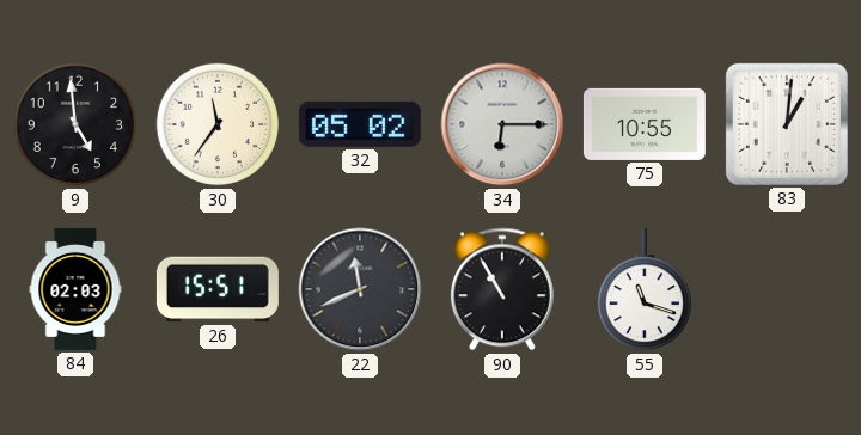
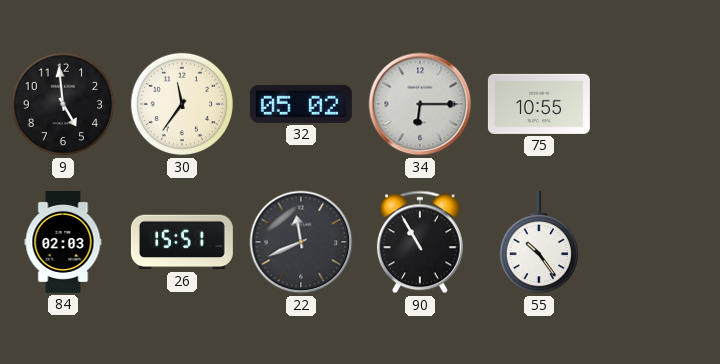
83: 1:01 -> none (787, 124)
55: 11:18 -> 10:24 (538, 242)
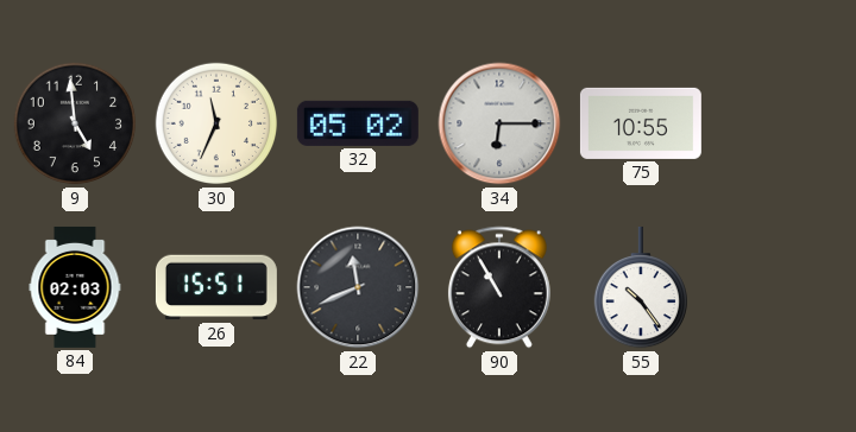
30: 11:36 -> 11:34 (216, 123)
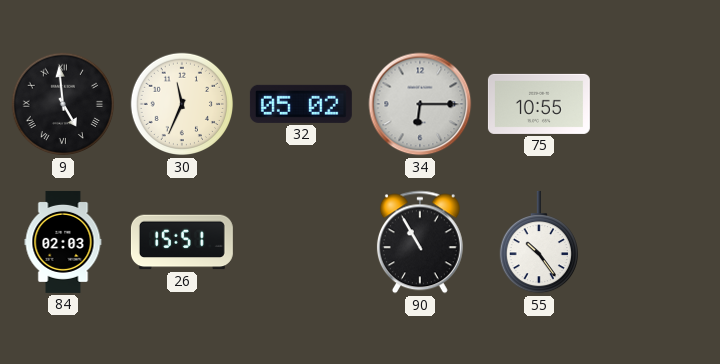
9 numerals: Arabic -> Roman (63, 104)
22: 11:41 -> none (358, 287)
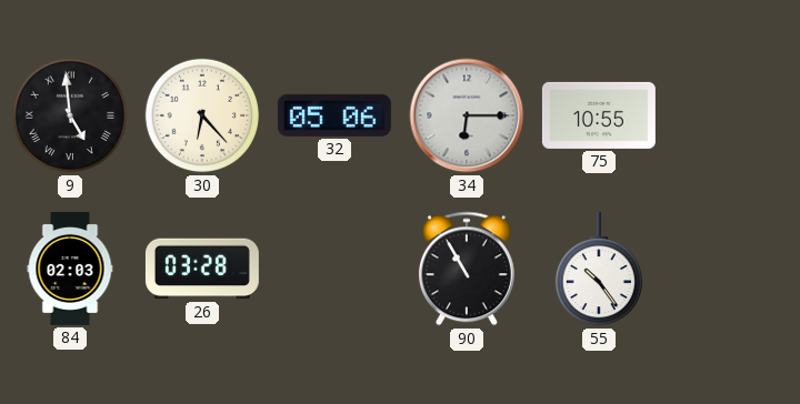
30: 11:34 -> 6:23 (202, 115)
32: 05:02 -> 05:06 (334, 115)
26: 15:51 -> 03:28 (202, 269)
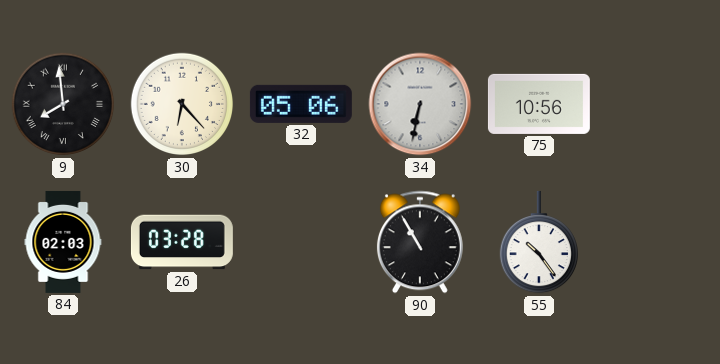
9: 4:59 -> 7:59 (63, 104)
34: 6:15 -> 6:32 (420, 104)
75: 10:55 -> 10:56 (539, 104)
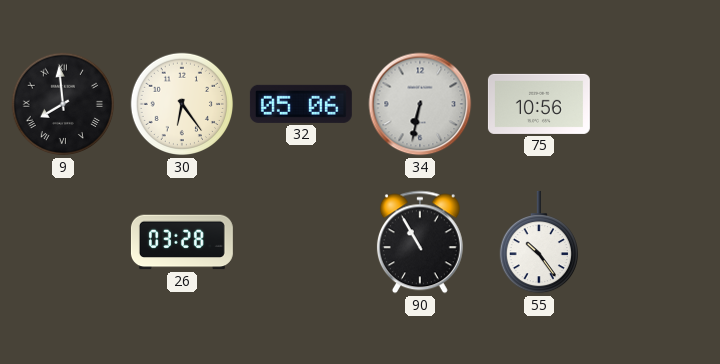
30: 6:23 -> 6:24 (182, 104)
84: 02:03 -> none (63, 242)
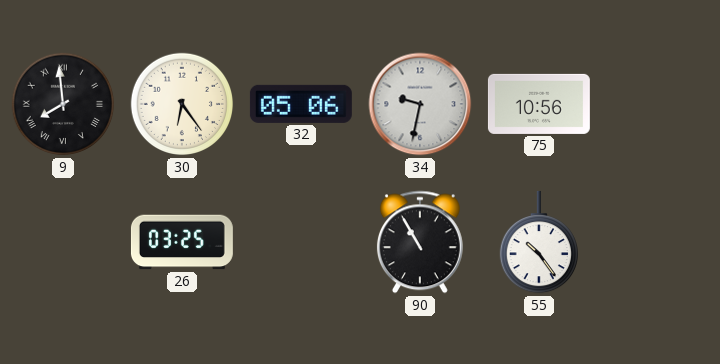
34: 6:32 -> 9:32 (420, 104)
26: 03:28 -> 03:25 (182, 242)
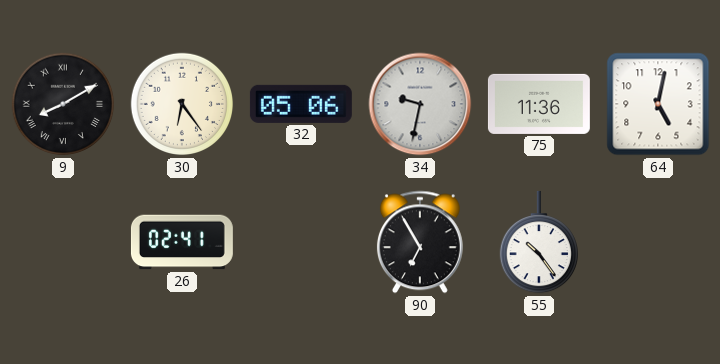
9: 7:59 -> 8:10 (63, 104)
75: 10:56 -> 11:36 (539, 104)
64: none -> 5:02 (658, 104)
26: 03:25 -> 02:41 (182, 242)
90: 10:55 -> 6:55 (420, 242)
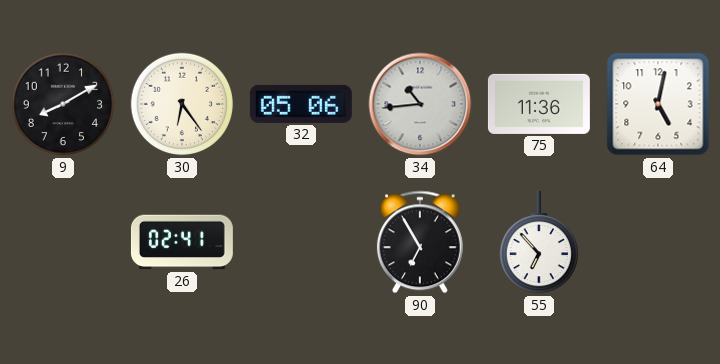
9 numerals: Roman -> Arabic (63, 104)
34: 9:32 -> 10:44 (420, 104)
55: 10:24 -> 6:53 (538, 242)
